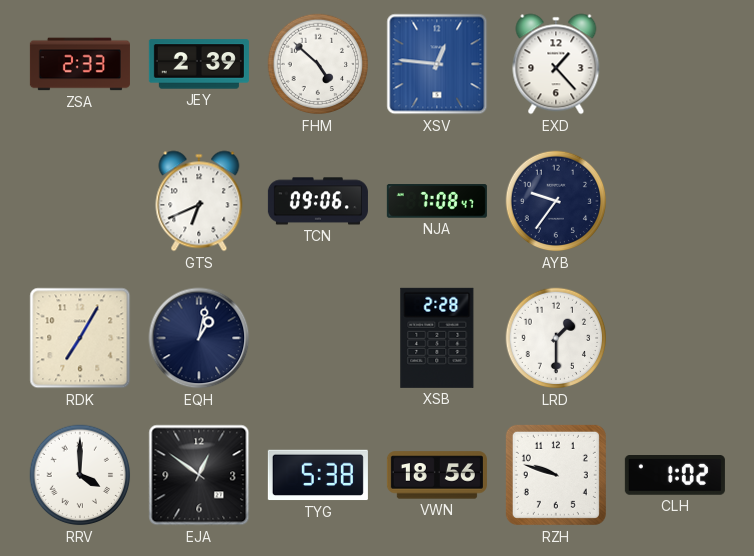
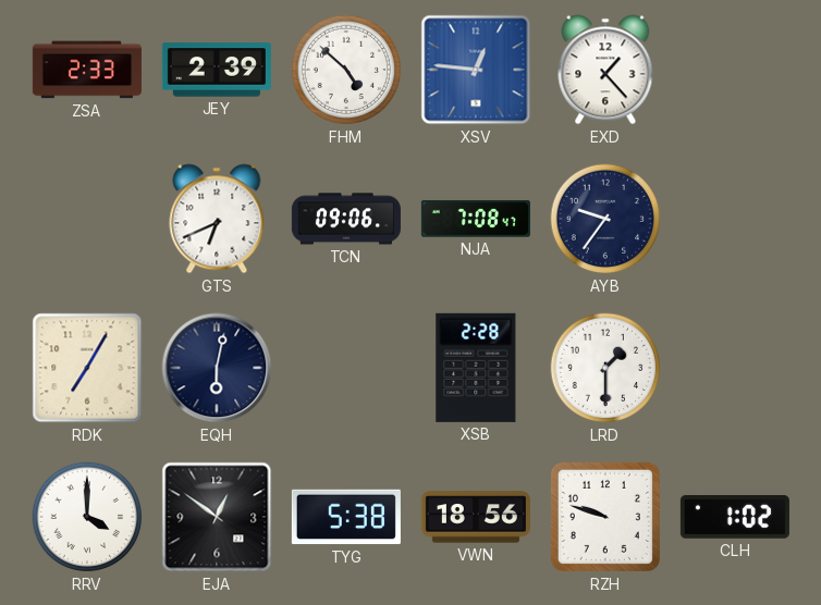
EQH: 1:02 -> 6:02 (217, 368)
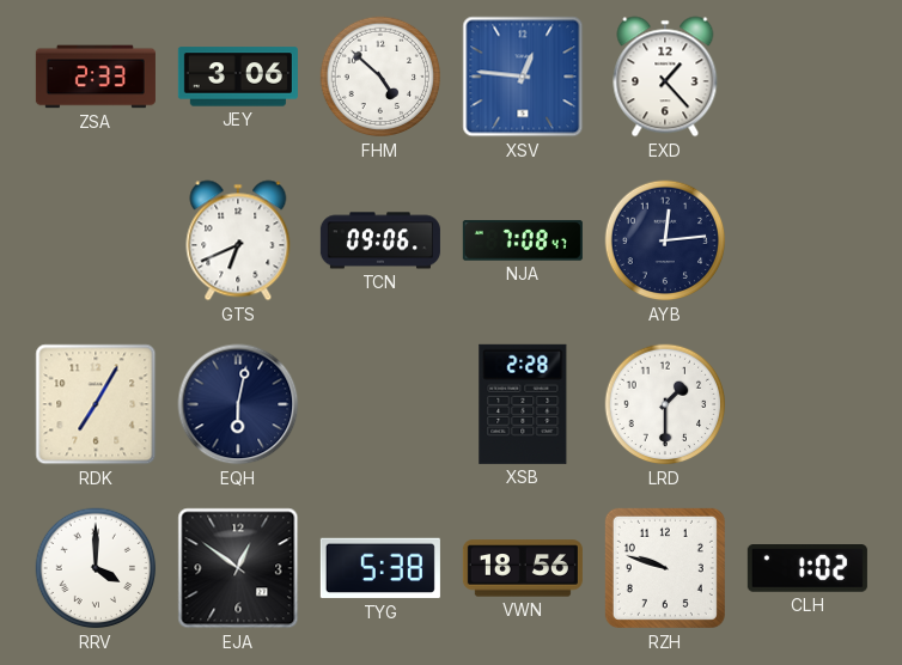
JEY: 2:39 -> 3:06 (238, 77)
AYB: 9:36 -> 12:14 (665, 240)
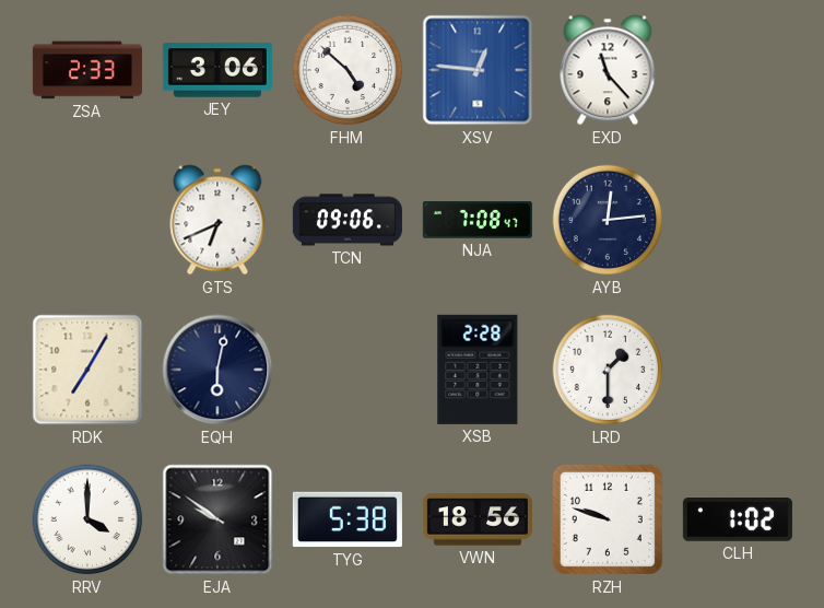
EXD: 1:23 -> 11:23 (608, 70)
EJA: 12:51 -> 9:51 (217, 519)
